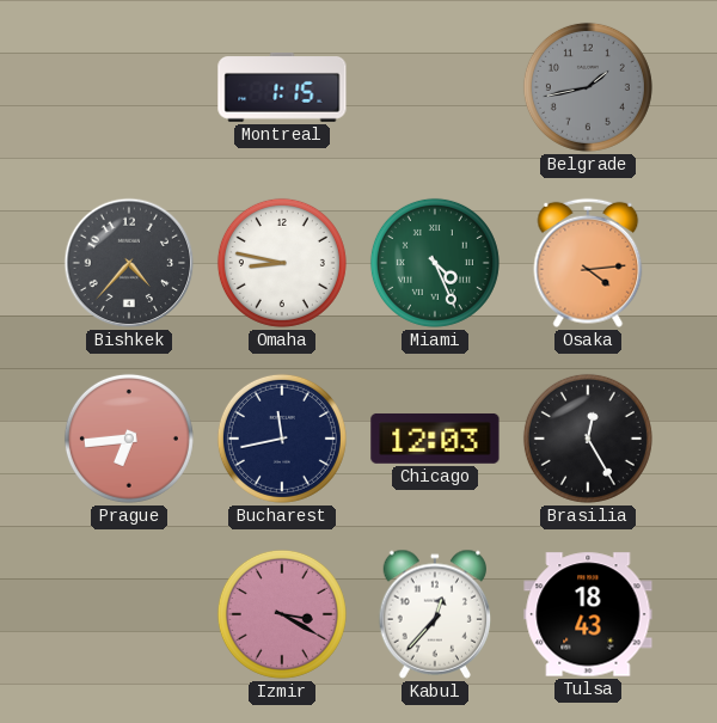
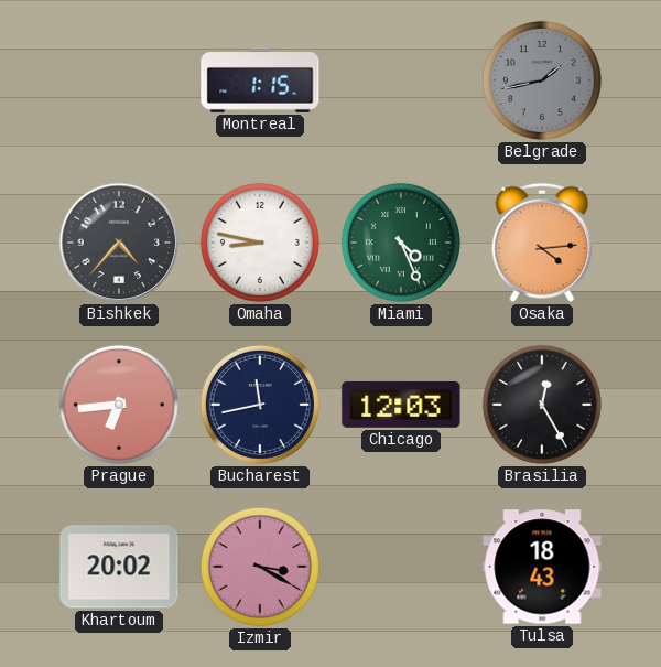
Khartoum: none -> 20:02 (119, 567)
Kabul: 12:37 -> none (435, 614)
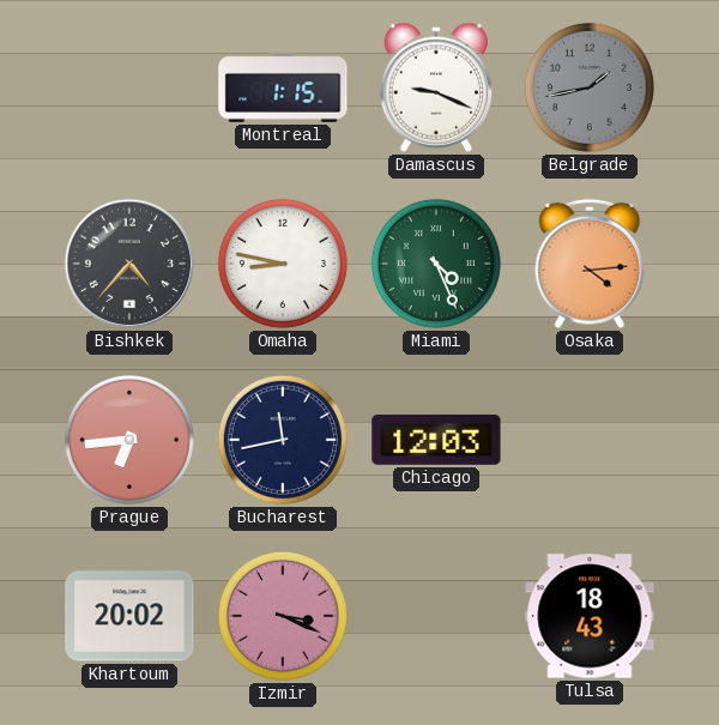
Damascus: none -> 9:19 (436, 87)
Brasilia: 12:25 -> none (542, 405)
Izmir: 3:20 -> 3:19 (283, 616)
